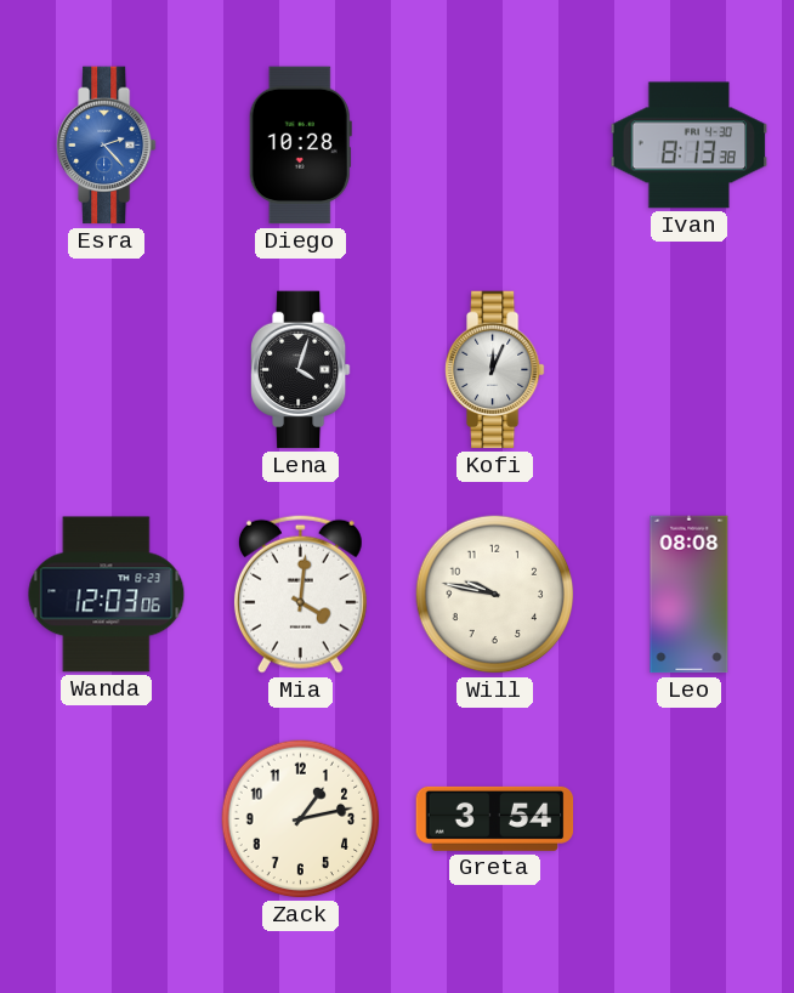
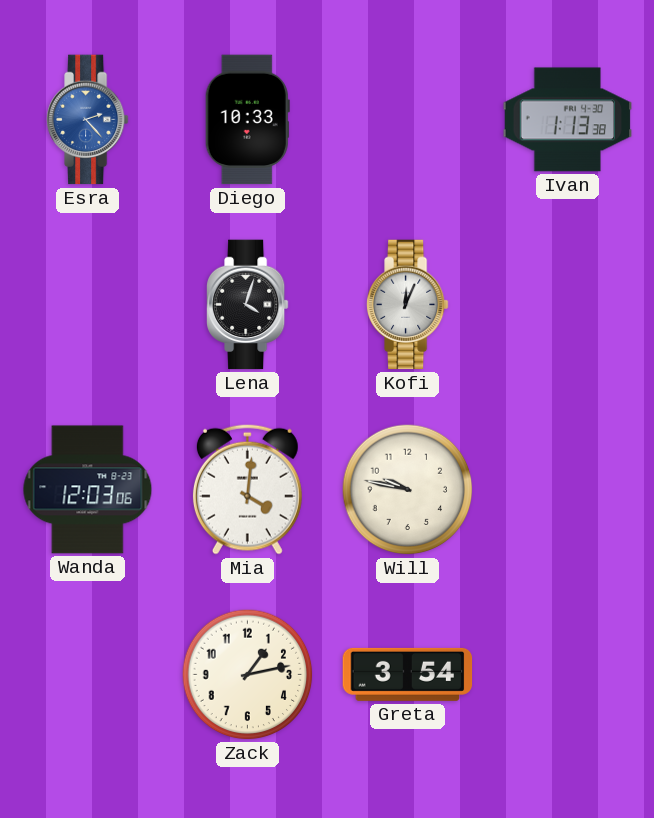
Diego: 10:28 -> 10:33 (247, 120)
Ivan: 8:13 -> 1:13 (568, 120)
Leo: 08:08 -> none (690, 595)
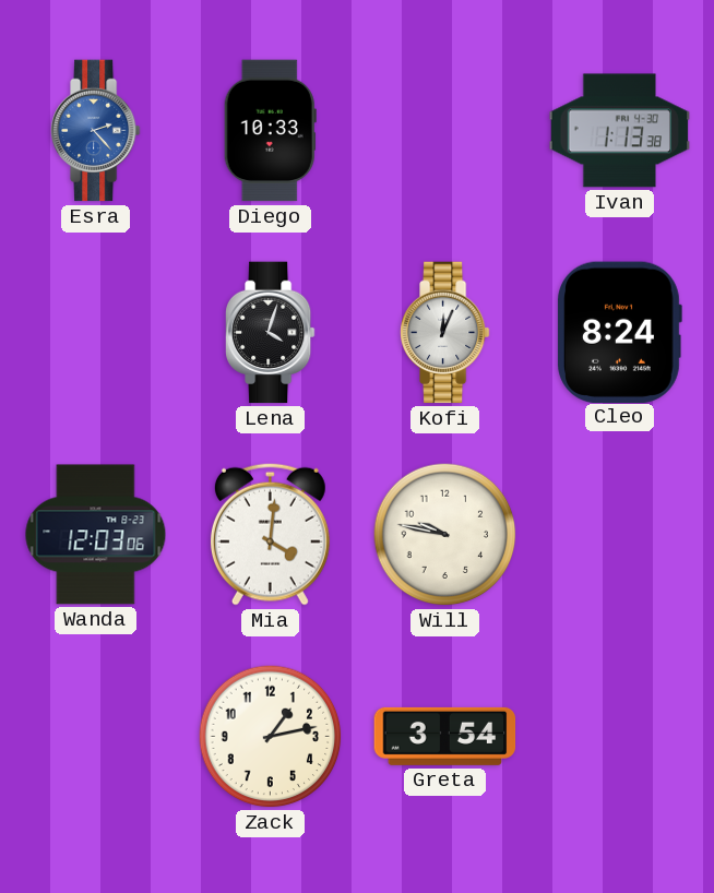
Cleo: none -> 8:24 (620, 332)
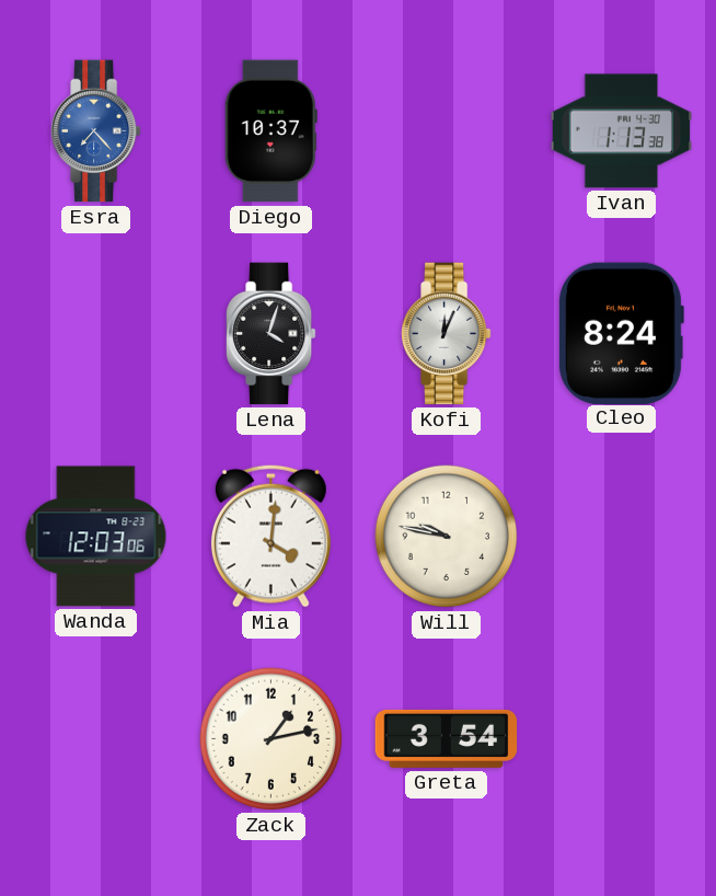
Esra: 2:23 -> 7:23 (96, 131)
Diego: 10:33 -> 10:37 (270, 131)
